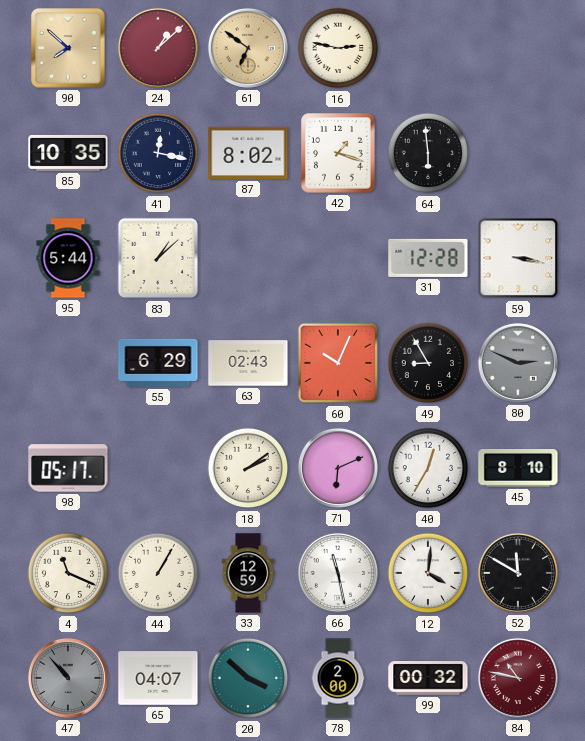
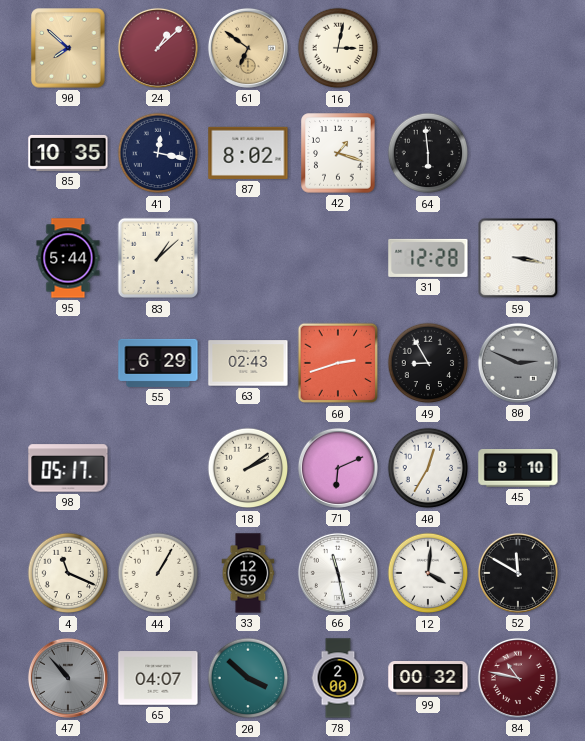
16: 2:47 -> 3:02 (338, 48)
60: 10:04 -> 2:42 (338, 363)
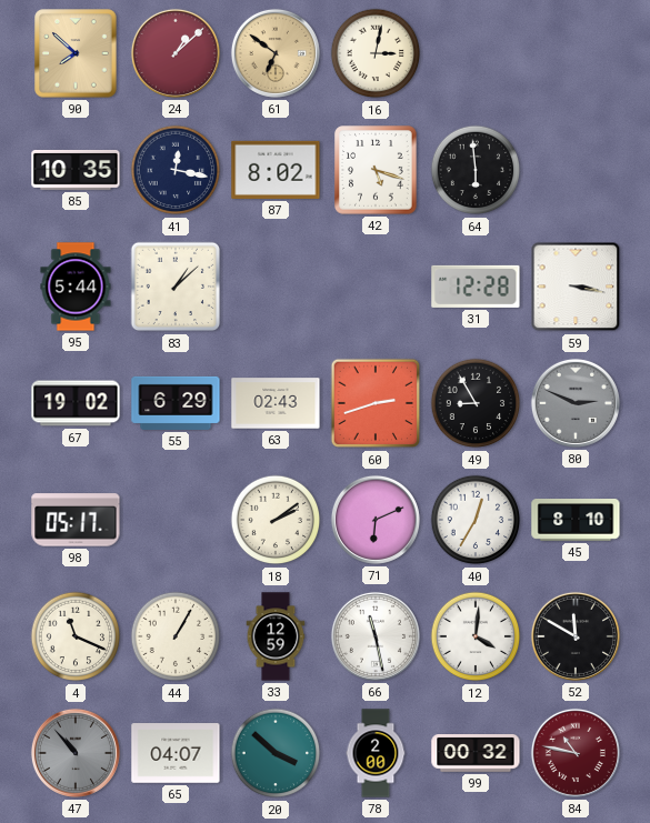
42: 1:18 -> 5:18 (376, 170)
67: none -> 19:02 (76, 403)
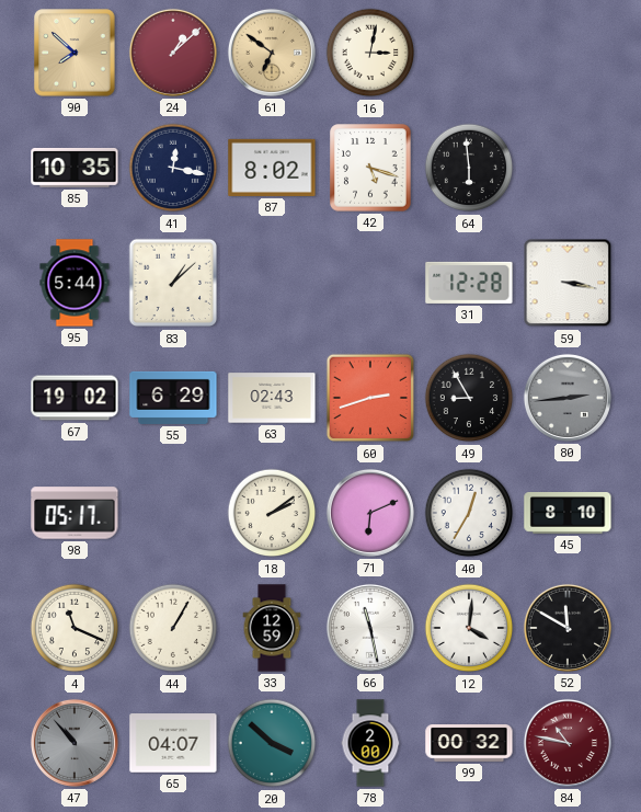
80: 2:49 -> 2:44 (568, 398)
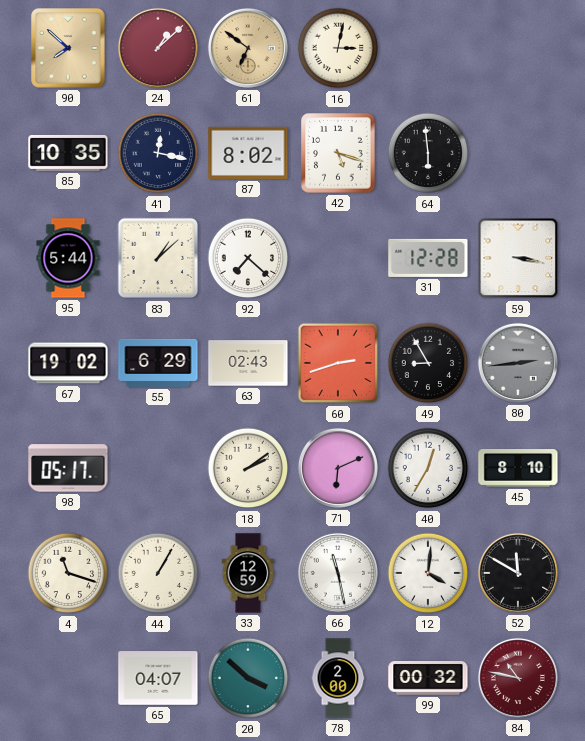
92: none -> 7:22 (248, 258)
4: 11:19 -> 11:18 (68, 573)
47: 10:53 -> none (75, 743)
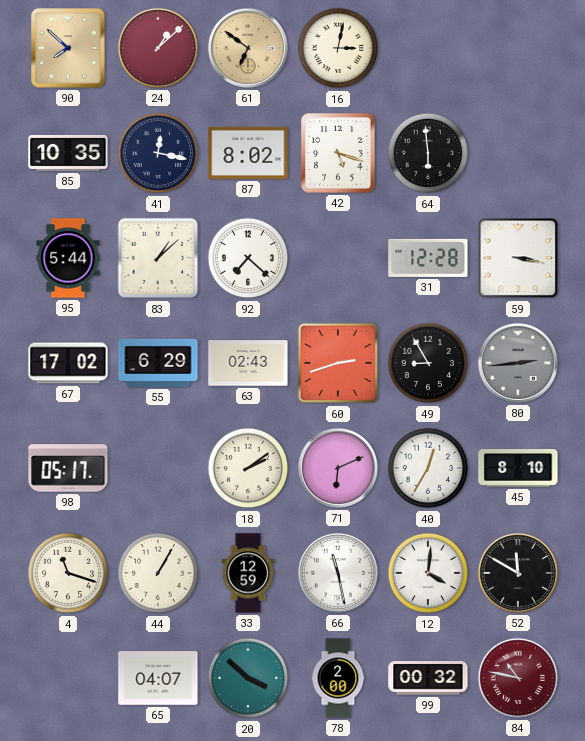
67: 19:02 -> 17:02 (68, 363)
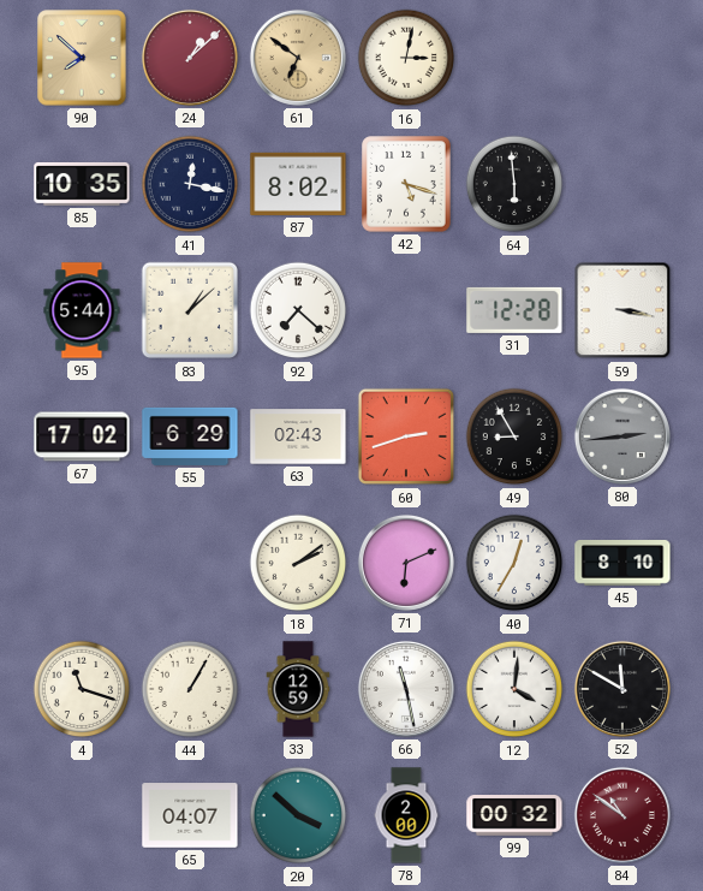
98: 05:17 -> none (68, 468)
84: 10:47 -> 10:51 (622, 815)
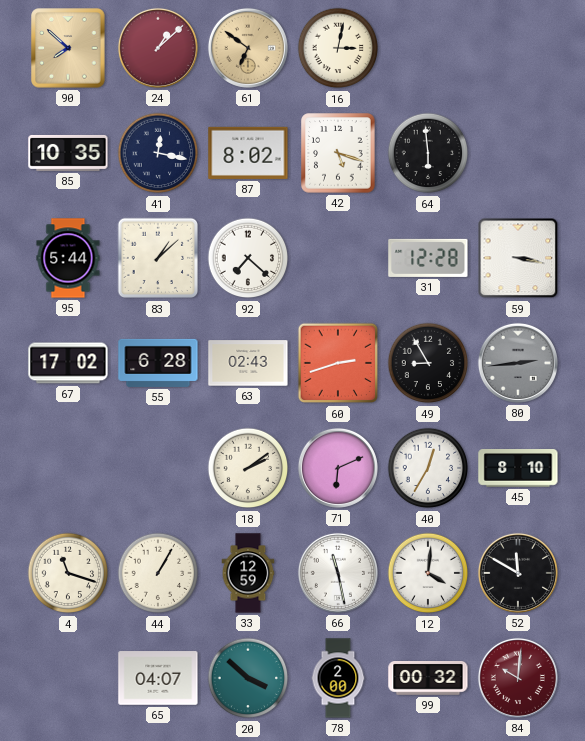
55: 6:29 -> 6:28 (158, 363)
84: 10:51 -> 10:01 (518, 678)
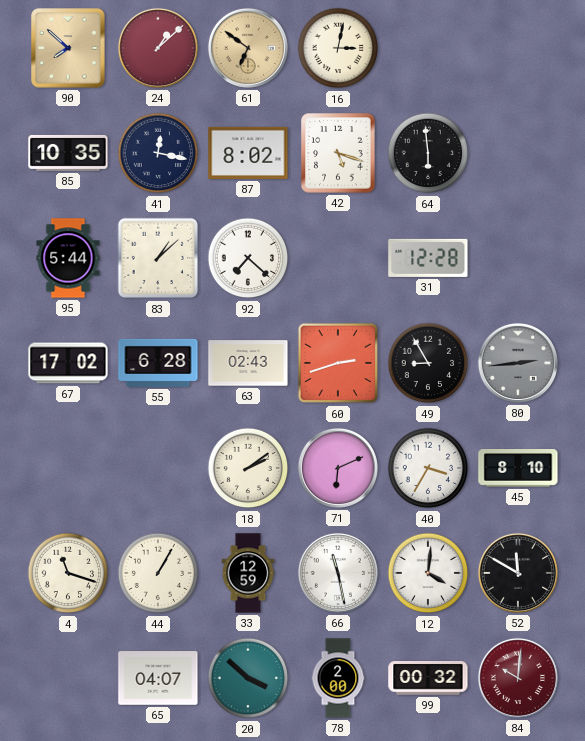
59: 3:17 -> none (518, 258)
40: 12:35 -> 3:35 (428, 468)
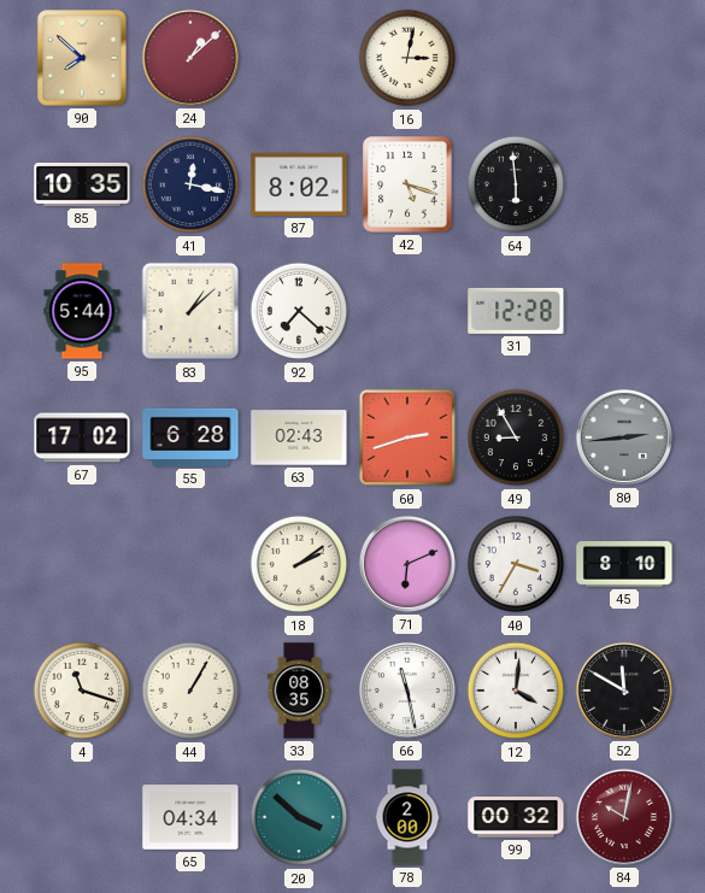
61: 6:51 -> none (248, 48)
33: 12:59 -> 08:35 (299, 691)
65: 04:07 -> 04:34 (190, 817)
84: 10:01 -> 10:02 (624, 817)
